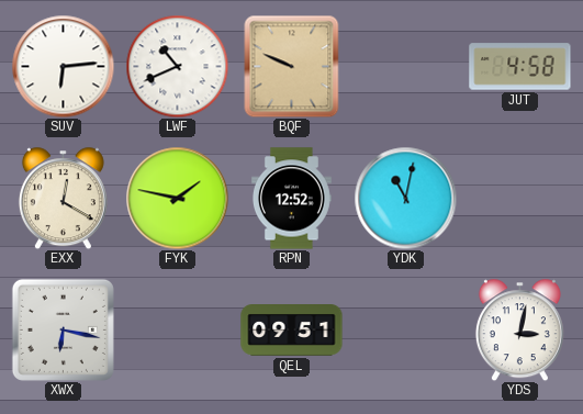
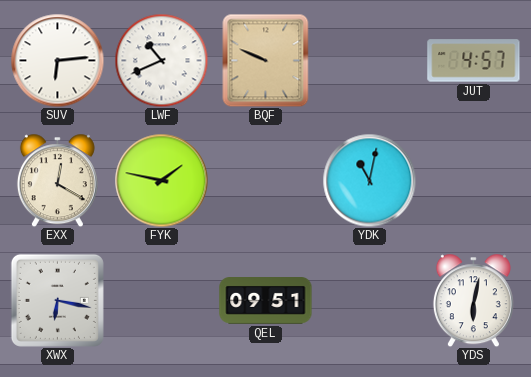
JUT: 4:58 -> 4:57 (474, 61)
RPN: 12:52 -> none (291, 199)
YDS: 3:02 -> 6:02 (473, 300)
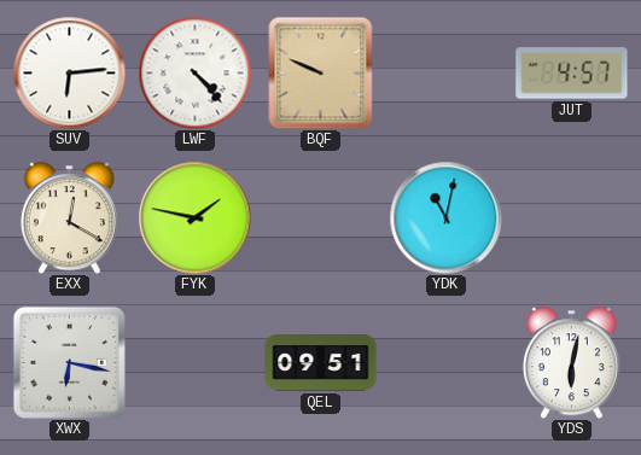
LWF: 10:41 -> 4:23 (194, 72)
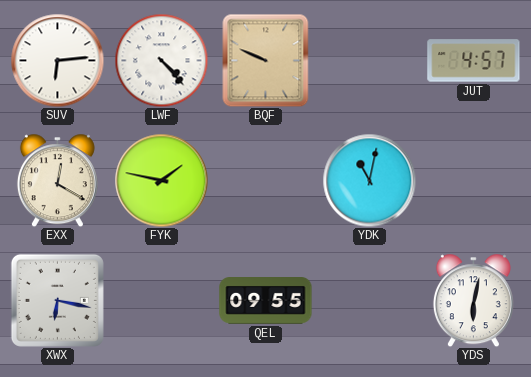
QEL: 09:51 -> 09:55 (266, 301)
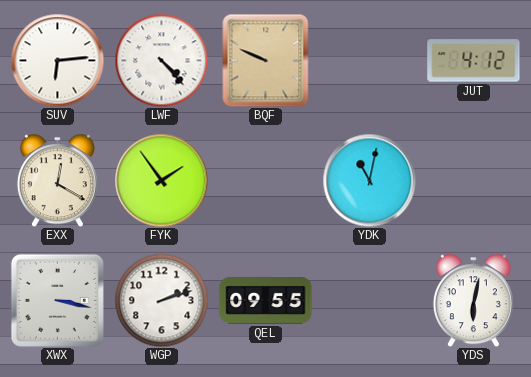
JUT: 4:57 -> 4:12 (474, 61)
FYK: 1:47 -> 1:54 (161, 180)
XWX: 6:17 -> 3:17 (57, 300)
WGP: none -> 2:12 (161, 300)
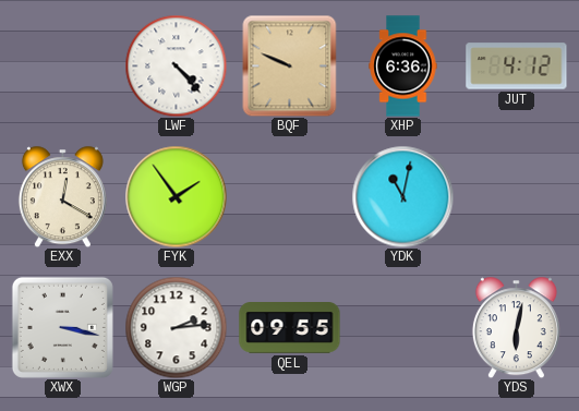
SUV: 6:14 -> none (57, 60)
XHP: none -> 6:36 (403, 67)
WGP: 2:12 -> 2:14 (176, 327)
